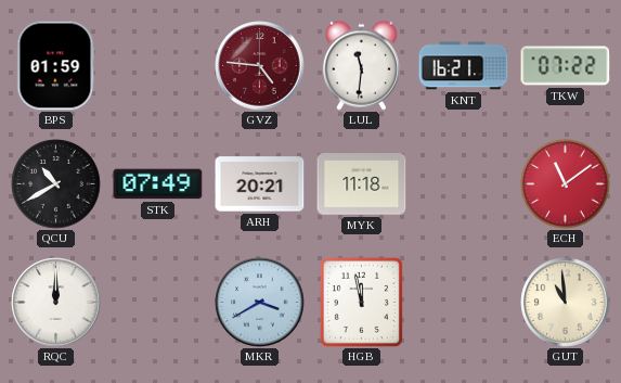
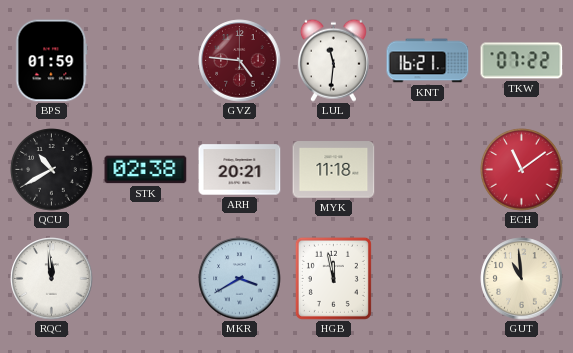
STK: 07:49 -> 02:38 (146, 170)
RQC: 12:00 -> 11:59 (52, 279)
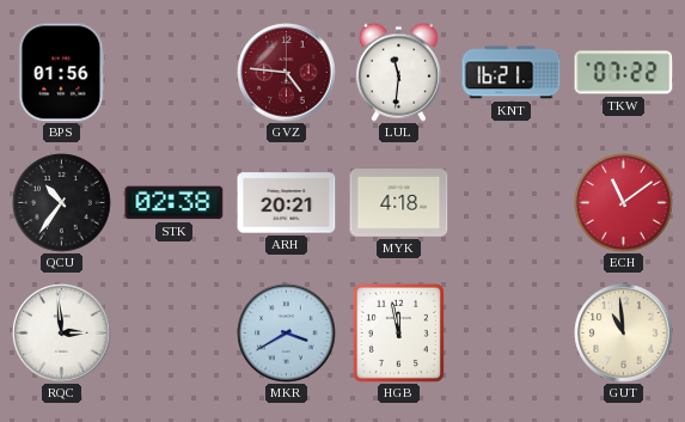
BPS: 01:59 -> 01:56 (62, 73)
QCU: 10:40 -> 10:36 (62, 203)
MYK: 11:18 -> 4:18 (399, 203)
RQC: 11:59 -> 2:59 (62, 334)
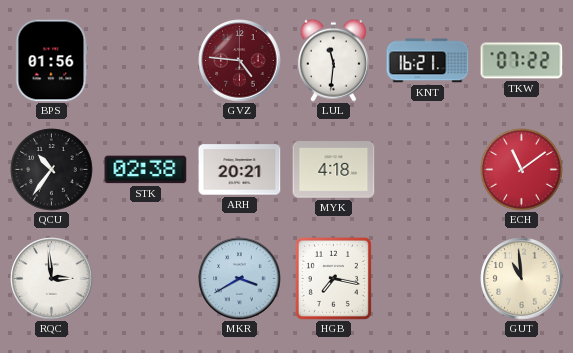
HGB: 11:58 -> 7:17 (333, 278)
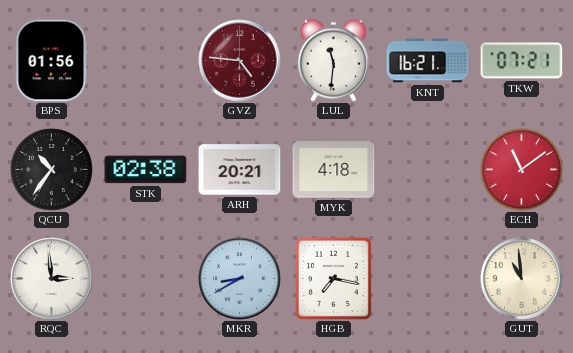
TKW: 07:22 -> 07:21 (522, 61)
MKR: 3:40 -> 8:40 (240, 279)
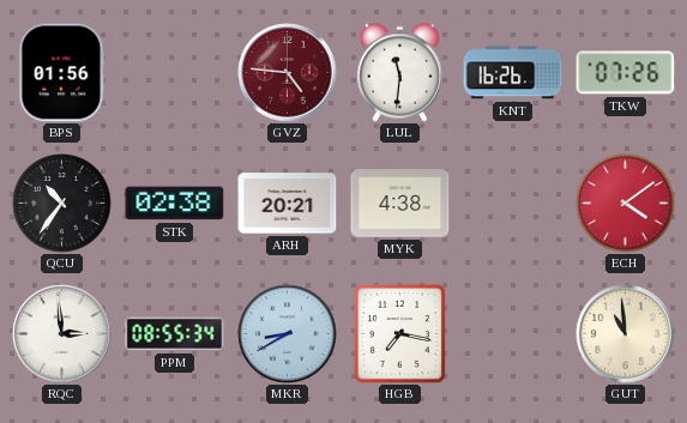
KNT: 16:21 -> 16:26 (513, 73)
TKW: 07:21 -> 07:26 (626, 73)
MYK: 4:18 -> 4:38 (400, 204)
ECH: 11:09 -> 4:09 (626, 204)
PPM: none -> 08:55 (175, 334)
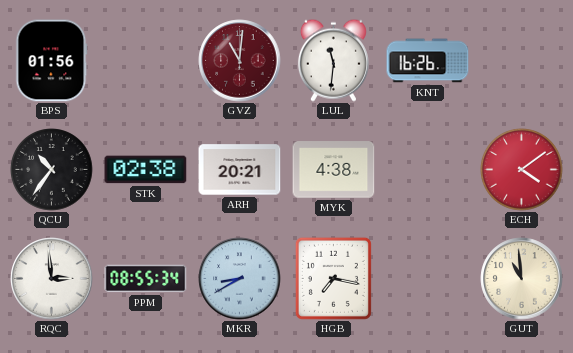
GVZ: 4:46 -> 11:01 (240, 61)
TKW: 07:26 -> none (626, 73)
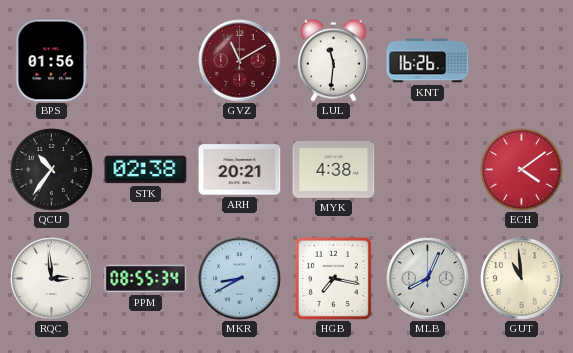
GVZ: 11:01 -> 11:10 (240, 61)
MLB: none -> 8:04 (428, 279)
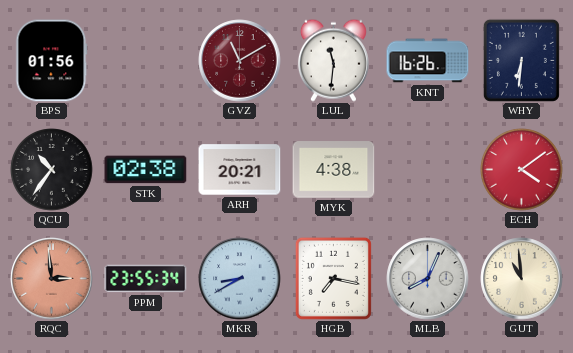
WHY: none -> 6:31 (521, 60)
RQC dial: white -> salmon (52, 279)
PPM: 08:55 -> 23:55 (146, 279)
